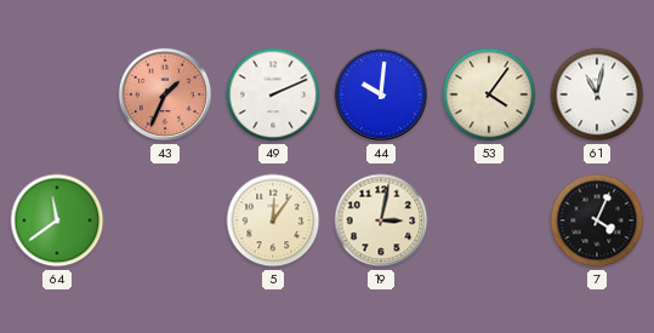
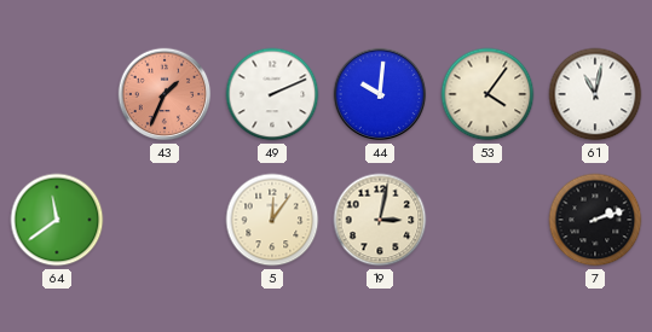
7: 4:04 -> 2:12 (595, 220)
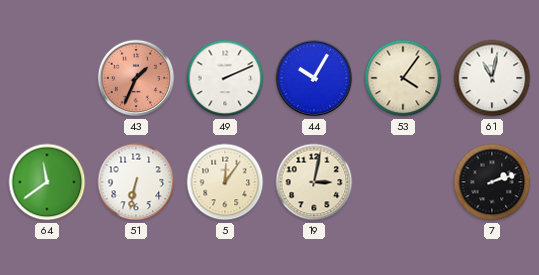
44: 10:01 -> 10:05 (314, 78)
51: none -> 6:32 (136, 182)
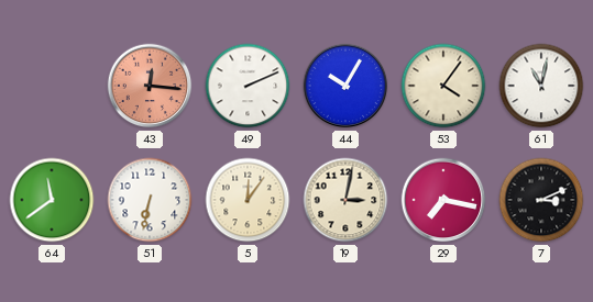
43: 1:34 -> 12:16 (150, 86)
29: none -> 7:17 (443, 200)
7: 2:12 -> 3:11 (541, 200)
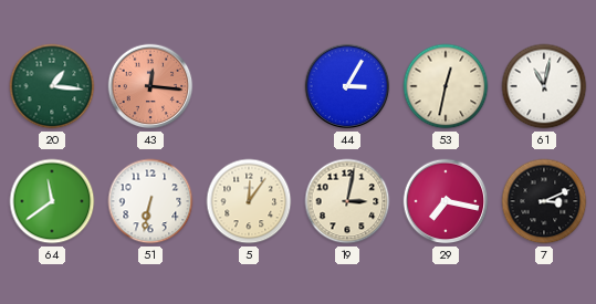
20: none -> 1:16 (52, 86)
49: 2:11 -> none (248, 86)
44: 10:05 -> 3:05 (347, 86)
53: 4:06 -> 12:32 (446, 86)
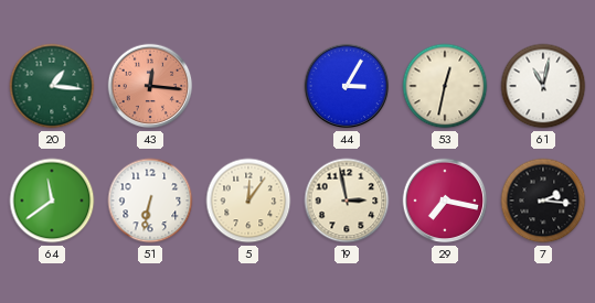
19: 3:02 -> 2:58 (347, 201)
7: 3:11 -> 2:16 (543, 201)
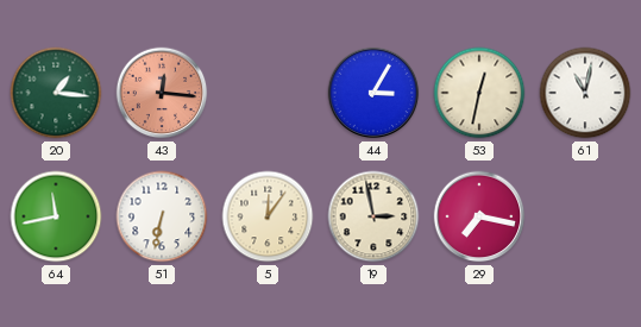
64: 11:39 -> 11:43 (56, 216)
7: 2:16 -> none (543, 201)
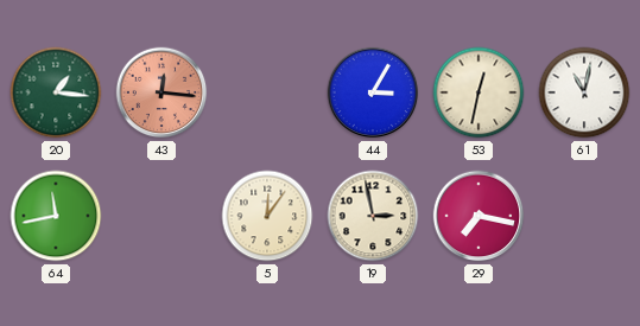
51: 6:32 -> none (162, 216)
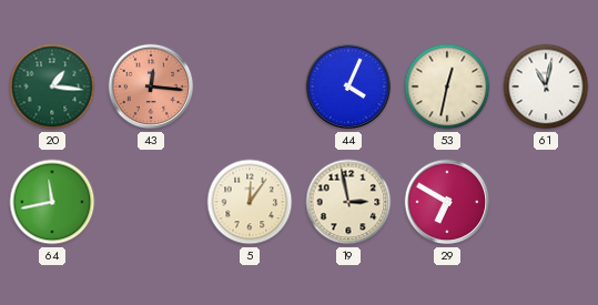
44: 3:05 -> 4:04 (348, 87)
29: 7:17 -> 6:50 (447, 202)
